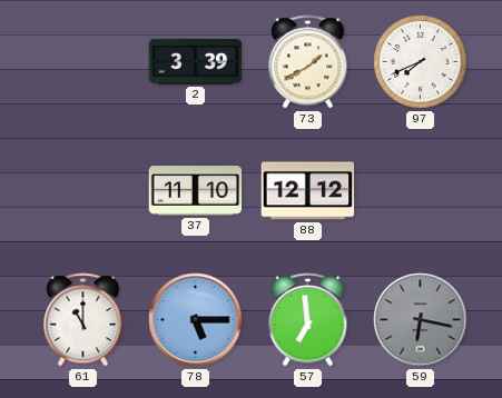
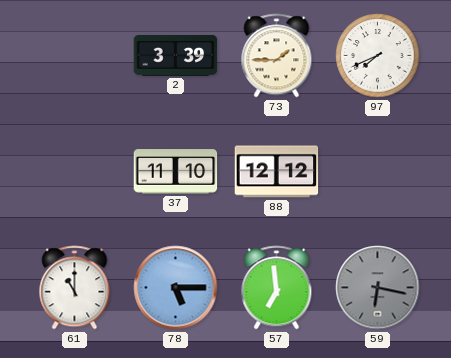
73: 1:40 -> 1:45 (277, 56)
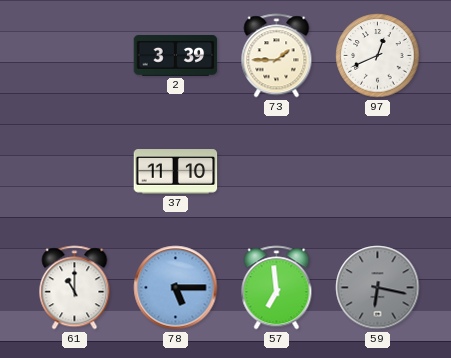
97: 7:41 -> 12:41 (378, 56)
88: 12:12 -> none (277, 172)
